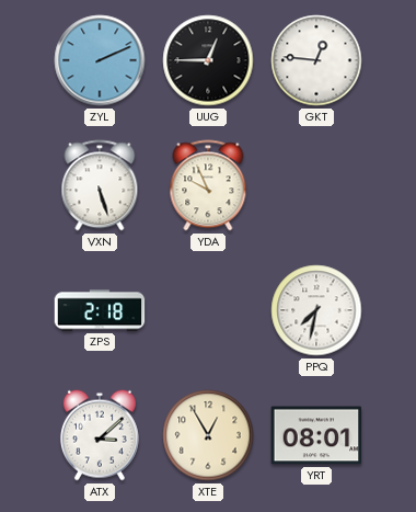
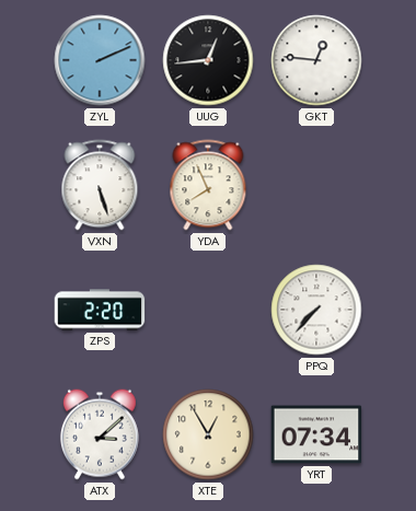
UUG: 12:45 -> 12:44 (208, 60)
YDA: 9:56 -> 7:56 (208, 185)
ZPS: 2:18 -> 2:20 (100, 310)
PPQ: 7:32 -> 7:37 (316, 310)
YRT: 08:01 -> 07:34 (316, 434)
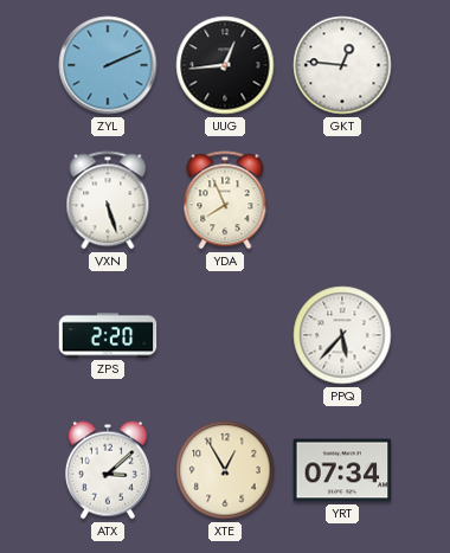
PPQ: 7:37 -> 5:37 (342, 335)
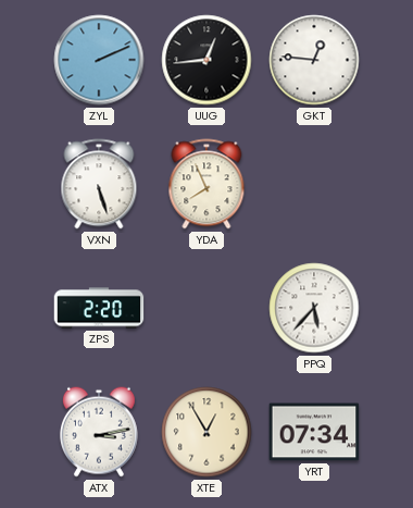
ATX: 3:08 -> 3:13 (99, 432)
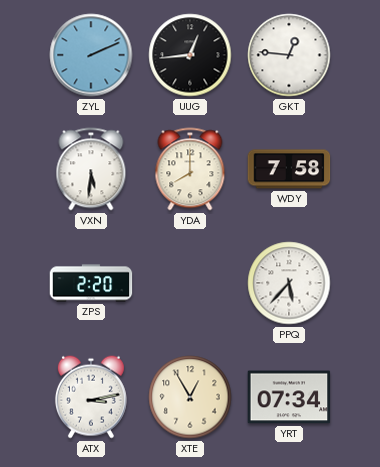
VXN: 5:27 -> 5:31 (91, 169)
YDA: 7:56 -> 8:00 (190, 169)
WDY: none -> 7:58 (289, 169)
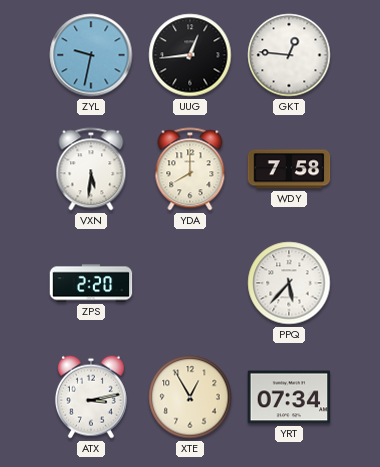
ZYL: 2:11 -> 9:32 (91, 55)
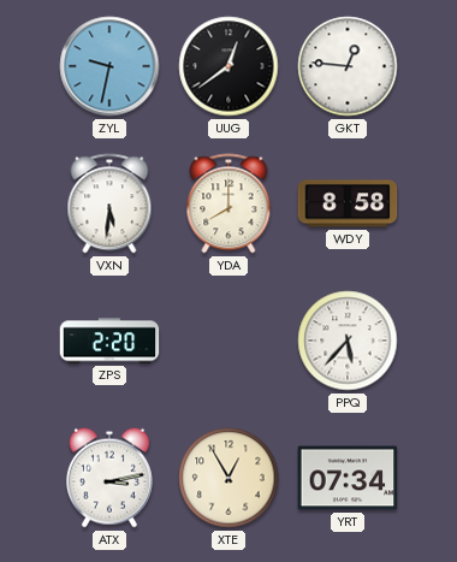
UUG: 12:44 -> 12:39 (228, 66)
WDY: 7:58 -> 8:58 (348, 203)
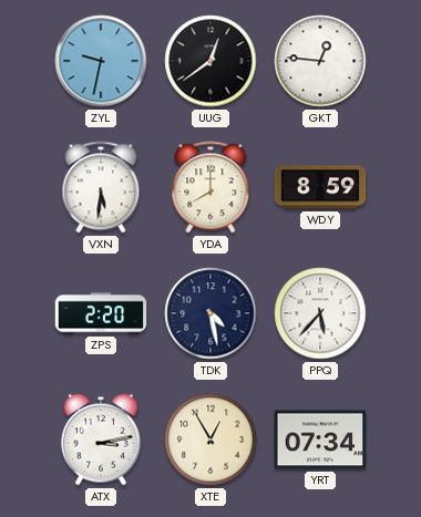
WDY: 8:58 -> 8:59 (320, 187)
TDK: none -> 4:28 (210, 313)
